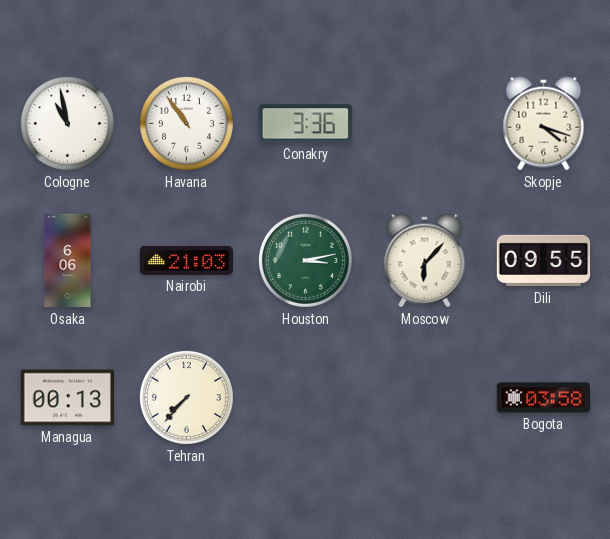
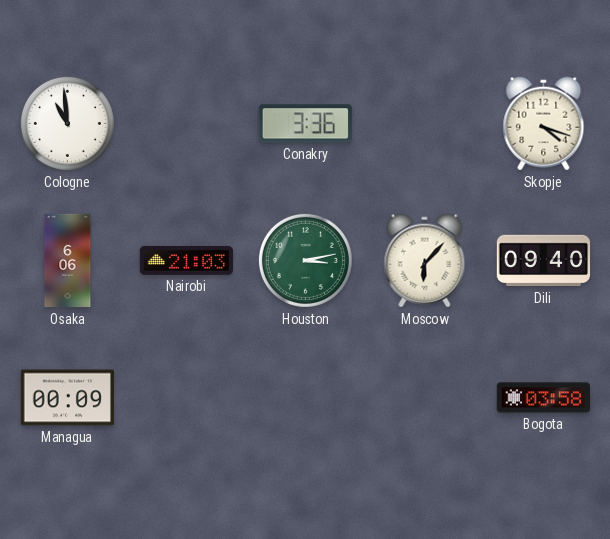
Cologne: 10:58 -> 10:59 (67, 123)
Havana: 10:54 -> none (186, 123)
Dili: 09:55 -> 09:40 (544, 261)
Managua: 00:13 -> 00:09 (67, 398)
Tehran: 7:37 -> none (186, 397)
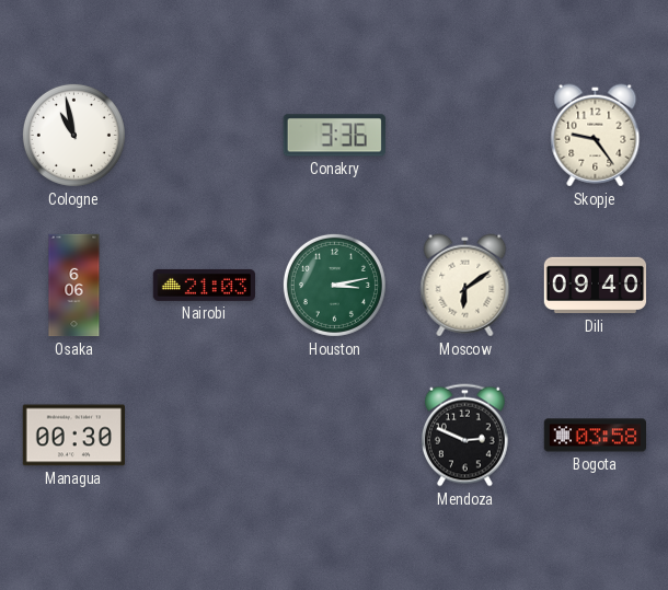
Cologne: 10:59 -> 10:58 (73, 135)
Skopje: 4:18 -> 9:24 (596, 136)
Moscow: 6:07 -> 6:09 (465, 286)
Managua: 00:09 -> 00:30 (73, 436)
Mendoza: none -> 2:49 (464, 436)
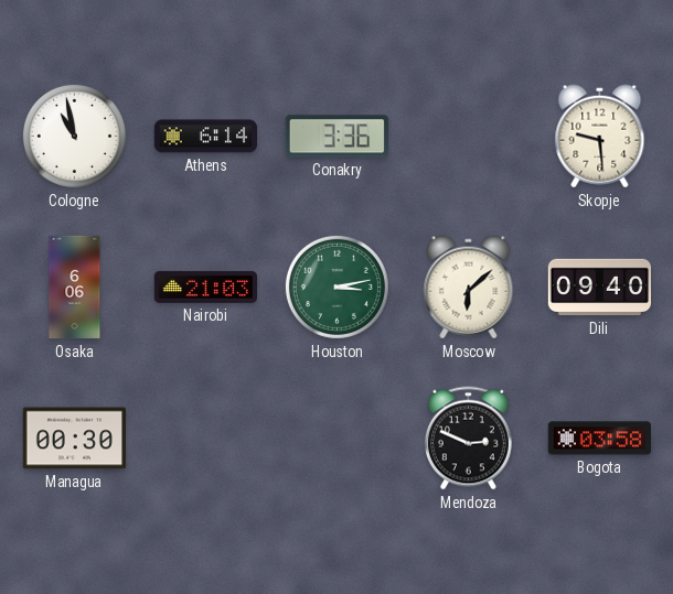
Athens: none -> 6:14 (205, 137)
Skopje: 9:24 -> 9:29 (600, 137)
Moscow: 6:09 -> 6:08 (469, 288)
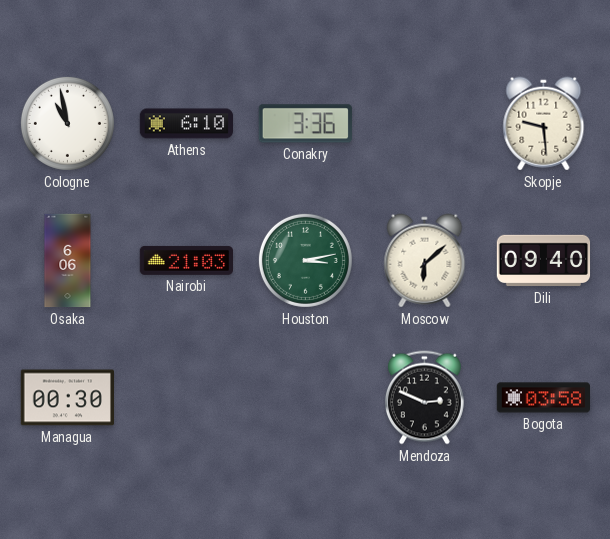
Athens: 6:14 -> 6:10 (186, 124)
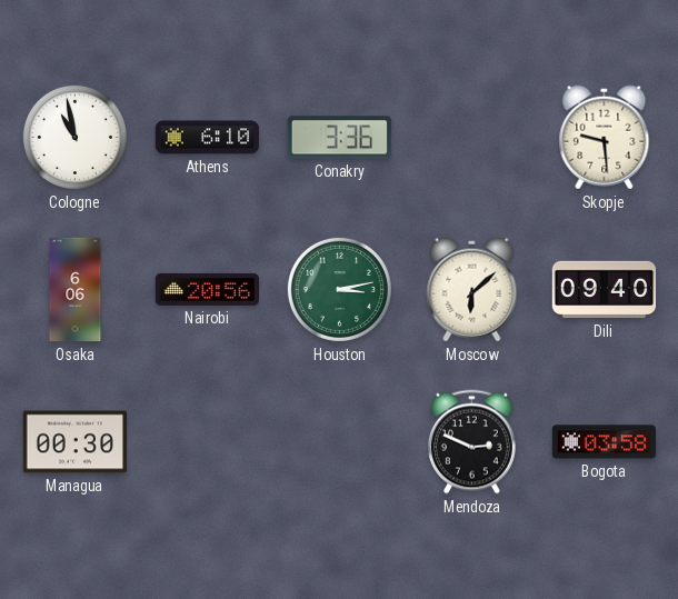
Nairobi: 21:03 -> 20:56 (207, 289)
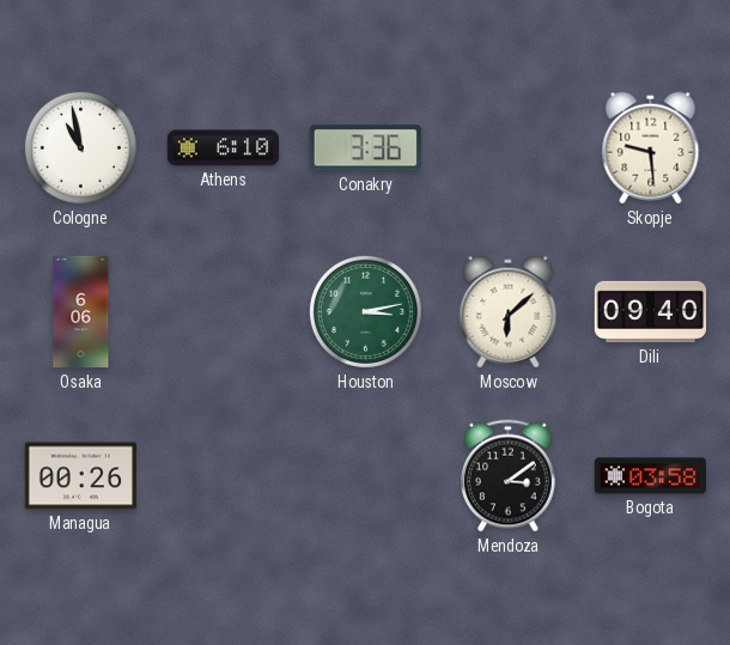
Nairobi: 20:56 -> none (207, 289)
Managua: 00:30 -> 00:26 (80, 476)
Mendoza: 2:49 -> 3:09 (507, 476)
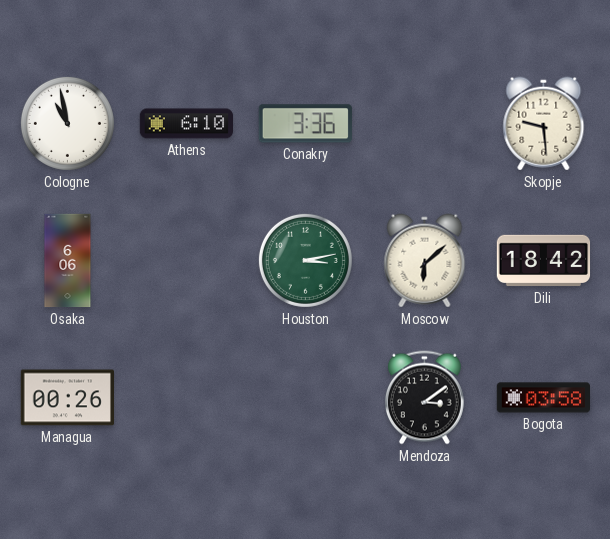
Dili: 09:40 -> 18:42 (544, 261)
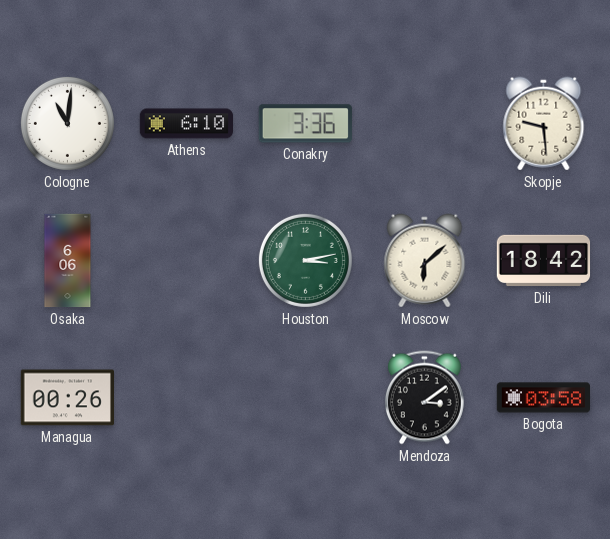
Cologne: 10:58 -> 11:01 (67, 123)
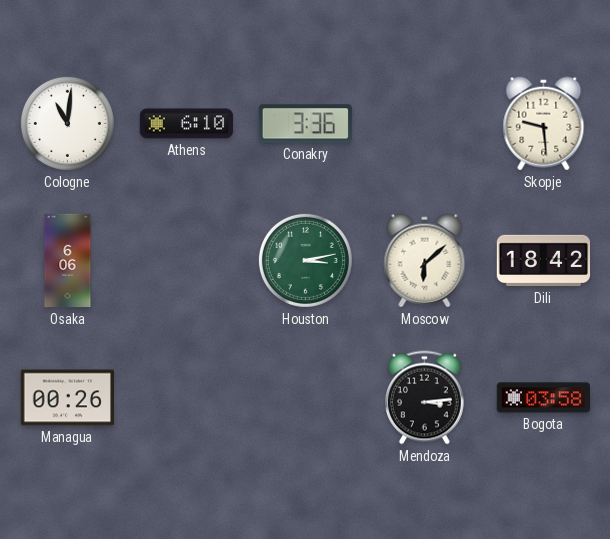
Mendoza: 3:09 -> 3:14 (424, 398)
